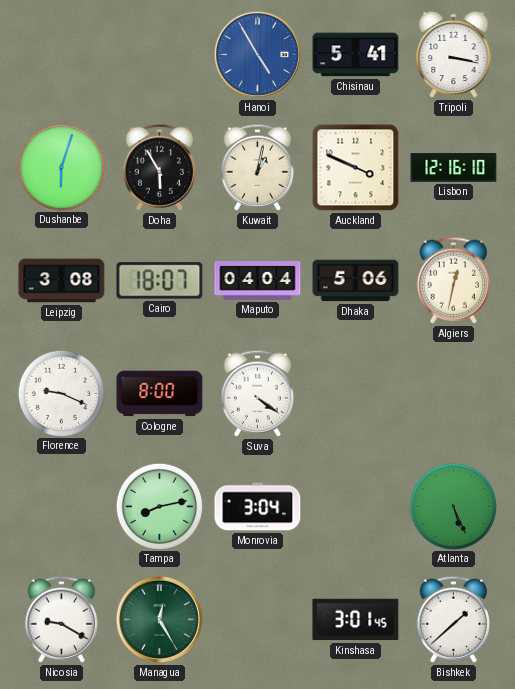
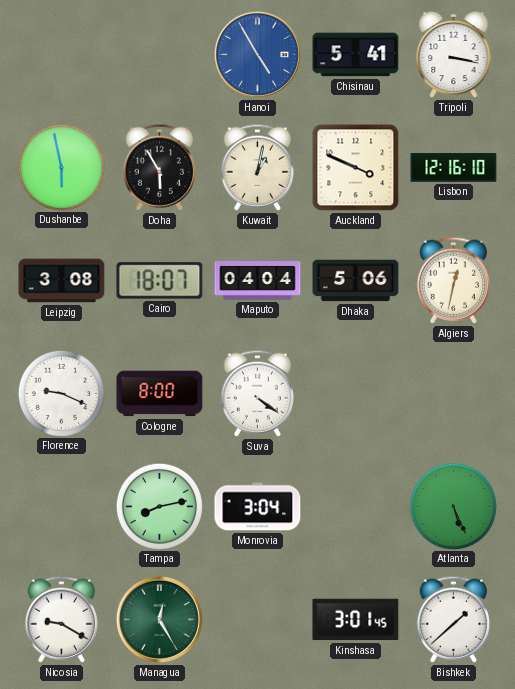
Dushanbe: 6:03 -> 5:58 (61, 167)
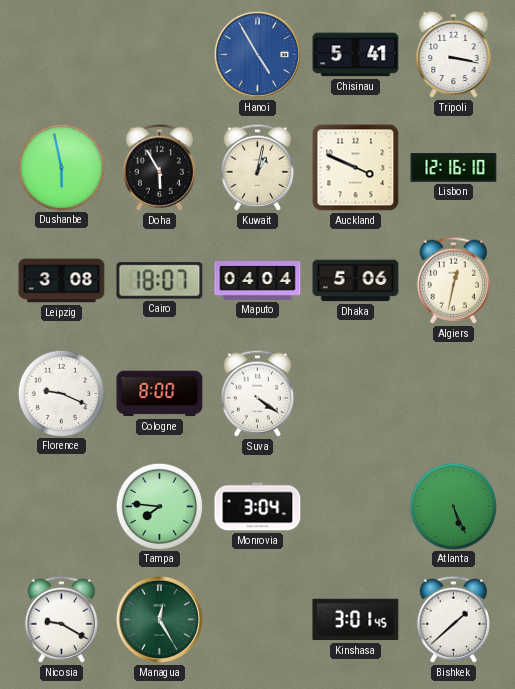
Tampa: 8:13 -> 7:46 (159, 506)
